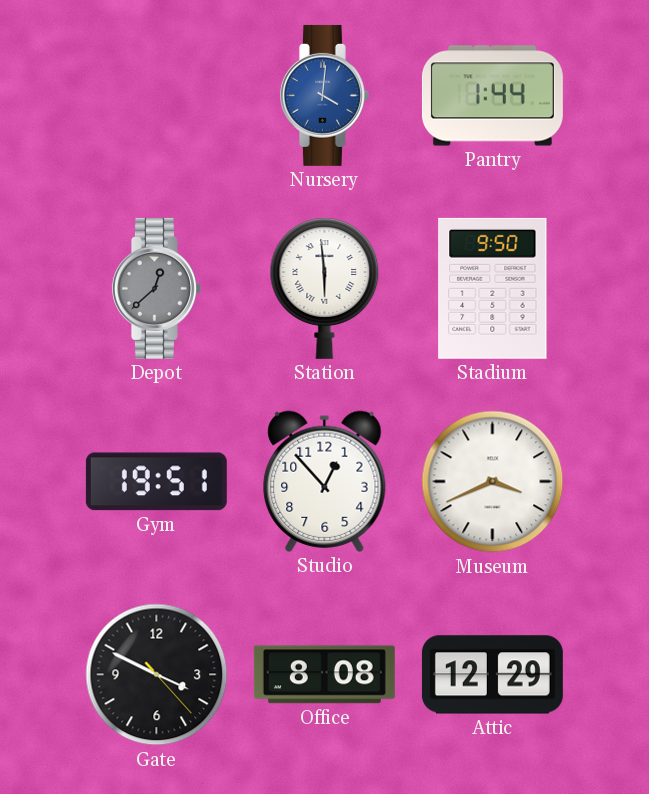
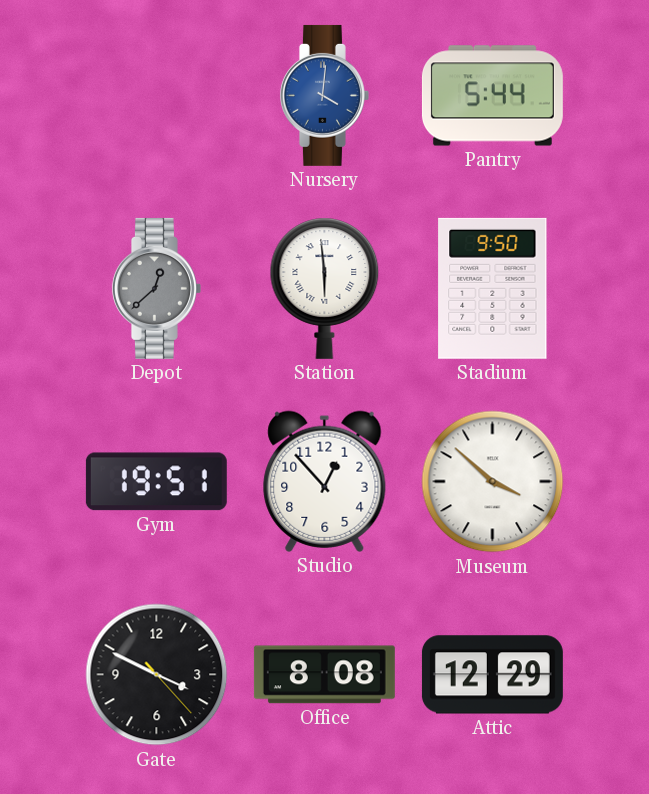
Pantry: 1:44 -> 5:44 (492, 96)
Museum: 3:41 -> 3:52 (493, 482)
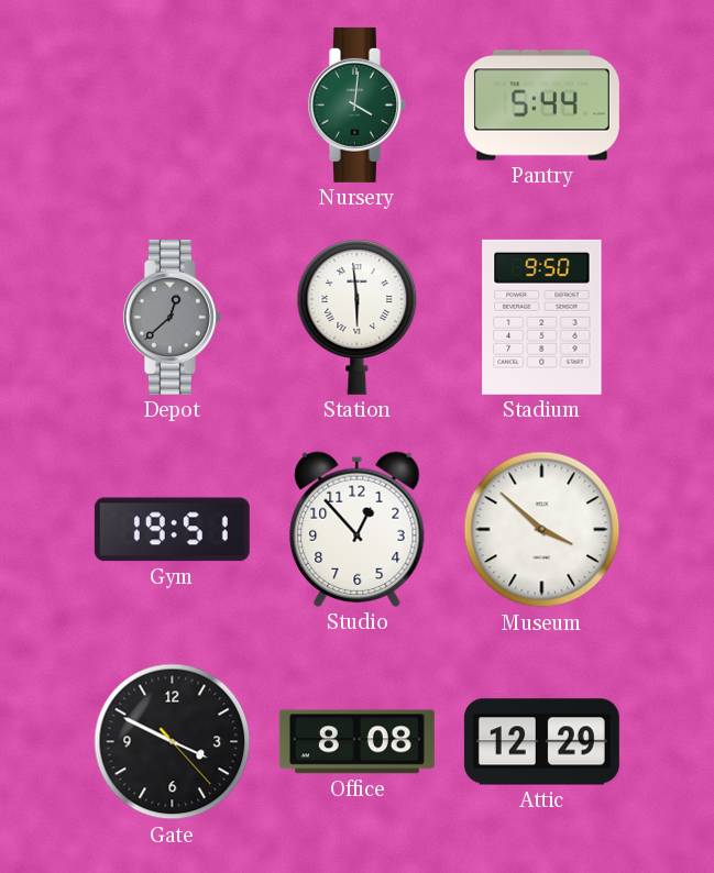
Nursery dial: blue -> green (356, 104)
